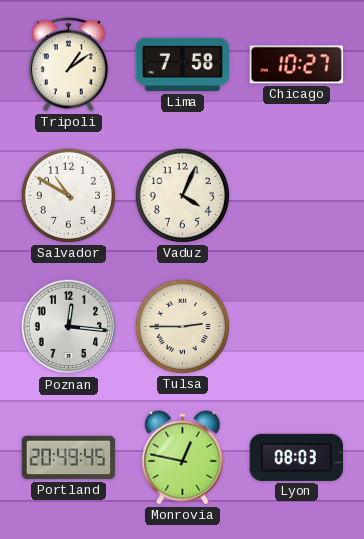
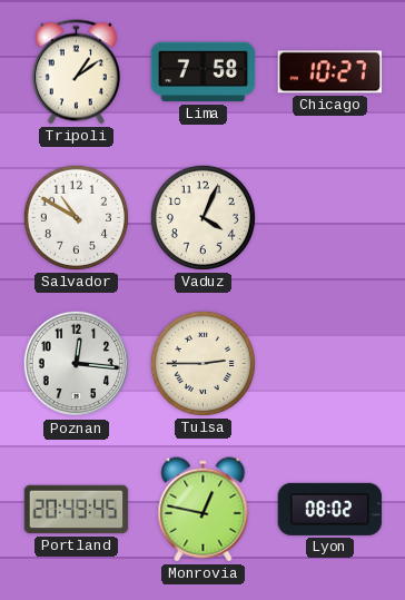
Lyon: 08:03 -> 08:02 (330, 509)
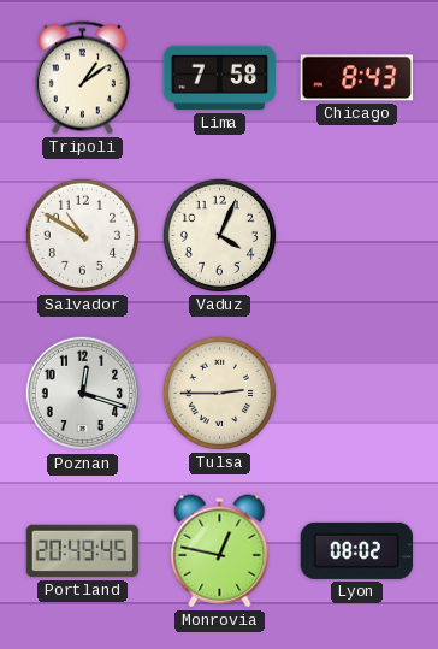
Chicago: 10:27 -> 8:43 (357, 78)
Poznan: 12:16 -> 12:18 (83, 394)
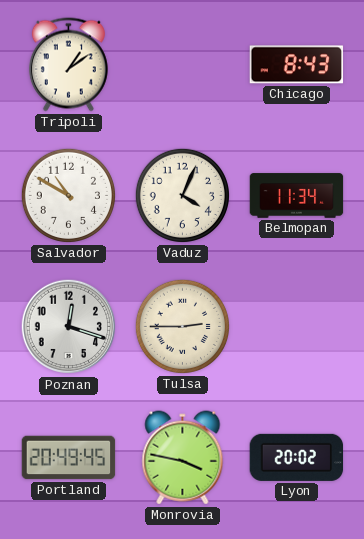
Lima: 7:58 -> none (220, 78)
Belmopan: none -> 11:34 (297, 196)
Monrovia: 12:47 -> 3:47 (183, 458)
Lyon: 08:02 -> 20:02 (297, 457)
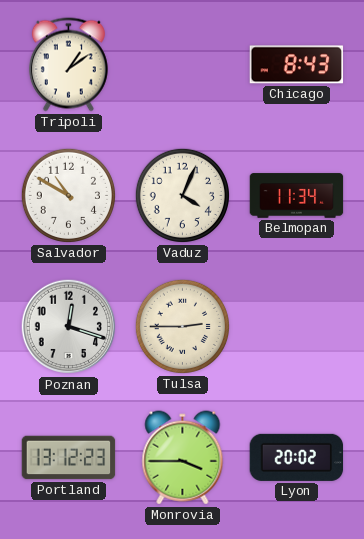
Portland: 20:49 -> 13:12 (69, 458)
Monrovia: 3:47 -> 3:45 (183, 458)
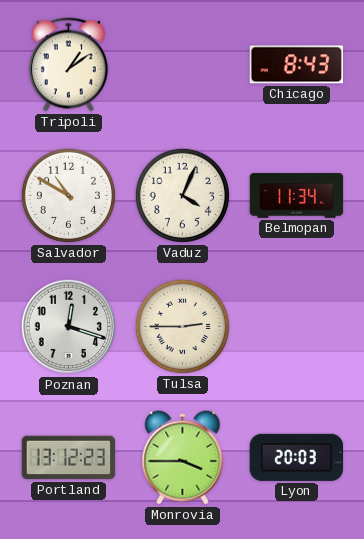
Lyon: 20:02 -> 20:03 (297, 457)
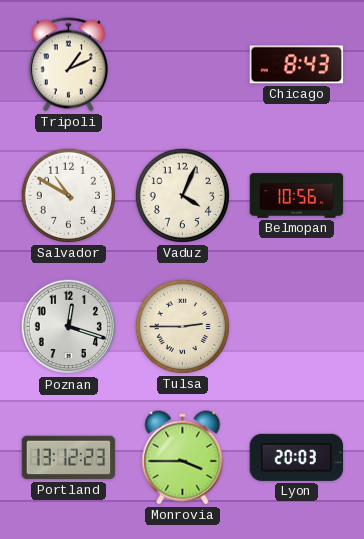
Tripoli: 1:09 -> 1:11 (68, 65)
Belmopan: 11:34 -> 10:56 (297, 196)
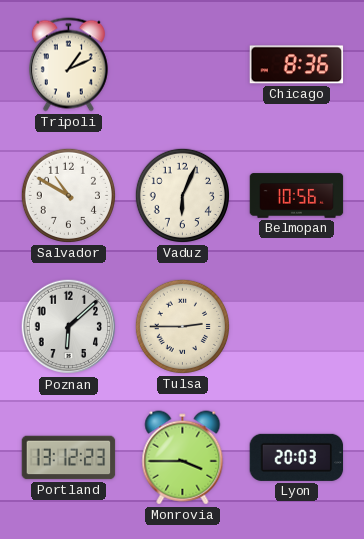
Chicago: 8:43 -> 8:36 (297, 65)
Vaduz: 4:04 -> 6:04 (182, 195)
Poznan: 12:18 -> 6:08 (69, 327)
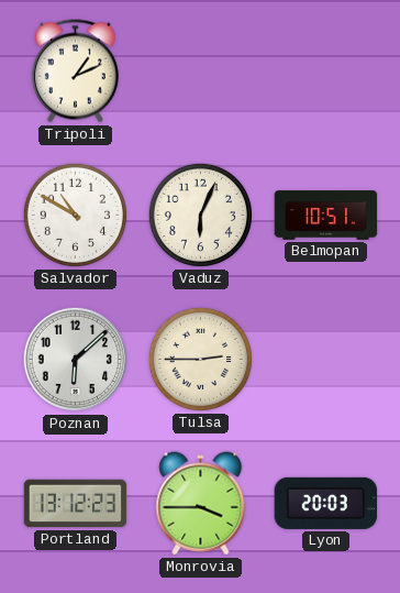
Chicago: 8:36 -> none (297, 65)
Belmopan: 10:56 -> 10:51 (326, 216)
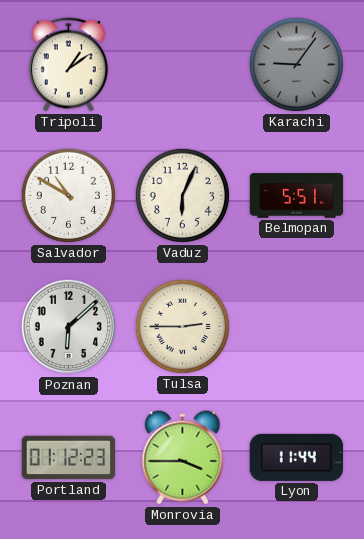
Tripoli: 1:11 -> 1:09 (68, 65)
Karachi: none -> 9:06 (296, 64)
Belmopan: 10:51 -> 5:51 (297, 196)
Portland: 13:12 -> 01:12 (69, 458)
Lyon: 20:03 -> 11:44 (297, 457)
